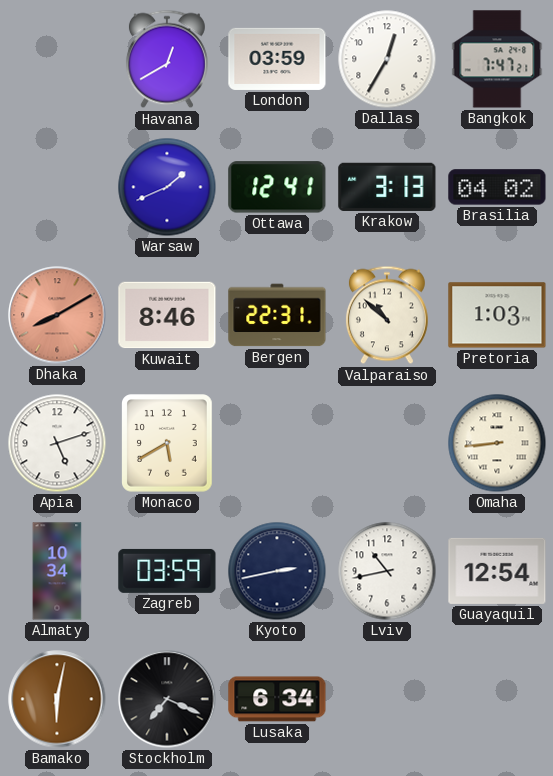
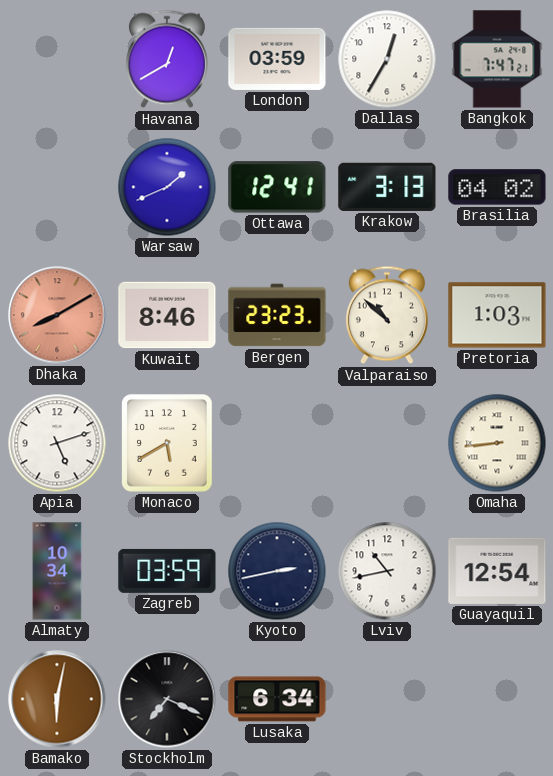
Bergen: 22:31 -> 23:23 (277, 315)
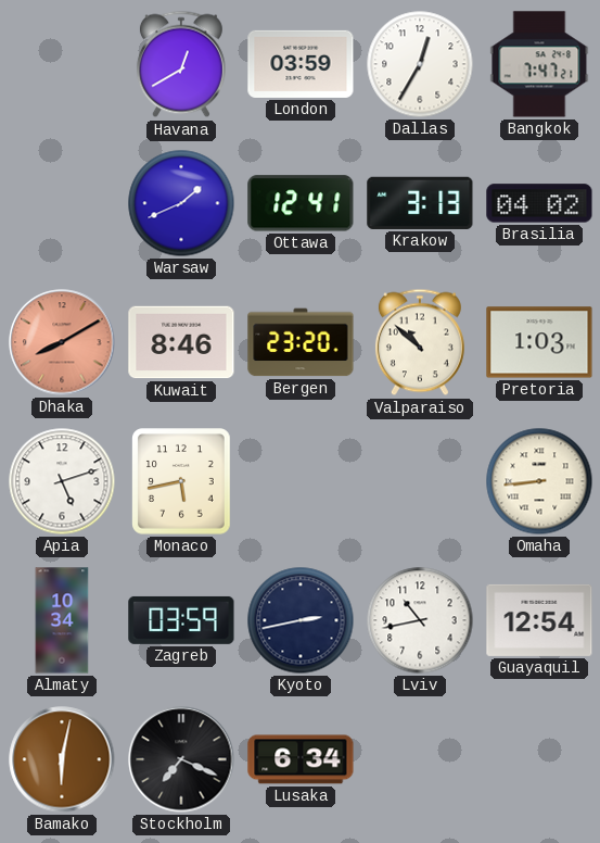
Bergen: 23:23 -> 23:20 (301, 342)
Monaco: 5:40 -> 5:43 (181, 481)
